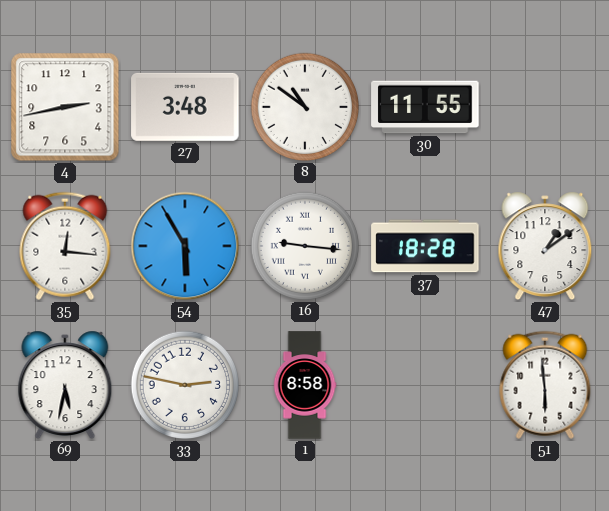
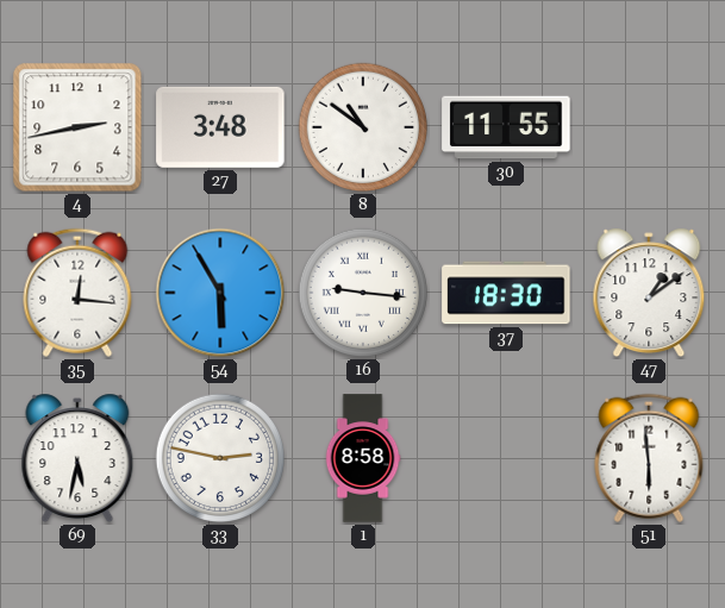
37: 18:28 -> 18:30 (506, 293)
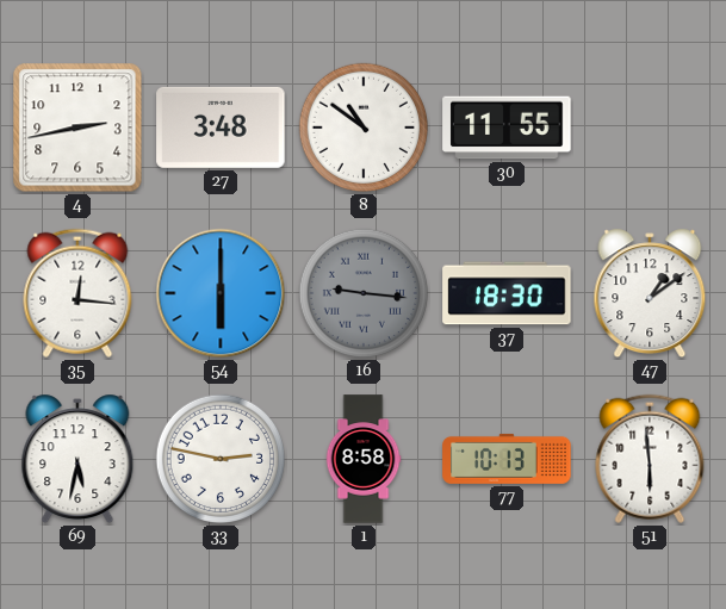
54: 5:55 -> 6:00 (221, 293)
16 dial: white -> grey (364, 293)
77: none -> 10:13 (507, 459)
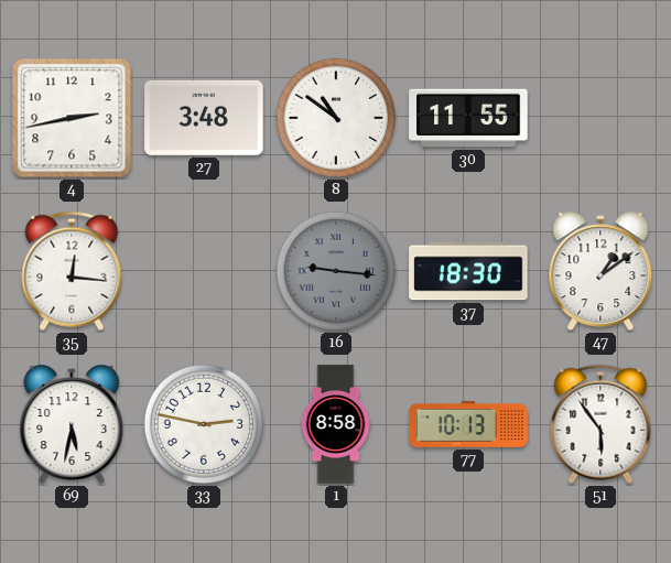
54: 6:00 -> none (221, 293)
51: 5:59 -> 5:54 (600, 424)
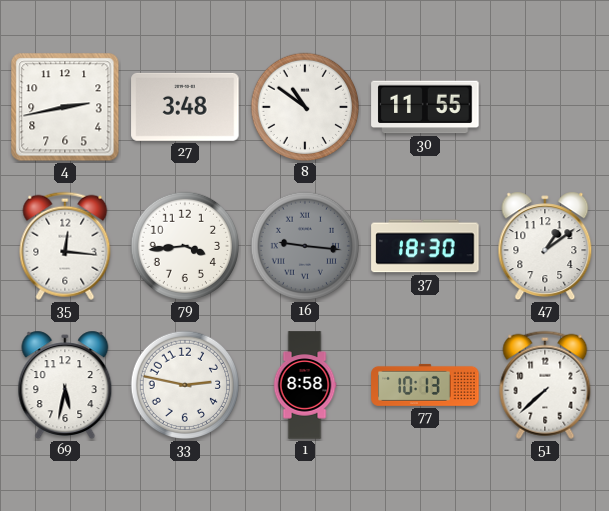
79: none -> 3:44 (185, 246)
51: 5:54 -> 7:38 (545, 385)
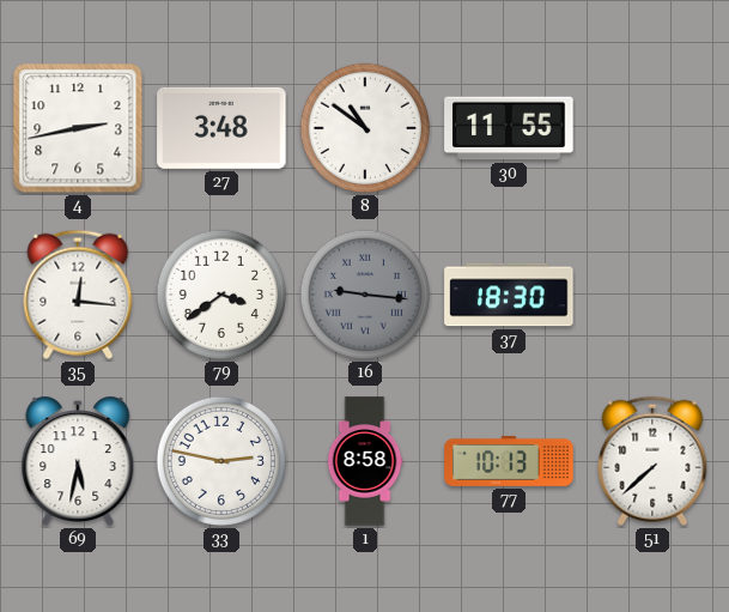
79: 3:44 -> 3:39 (221, 295)
47: 1:09 -> none (545, 246)
